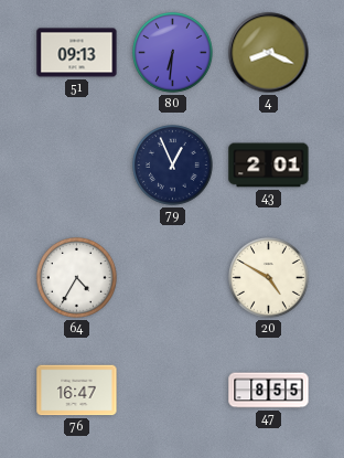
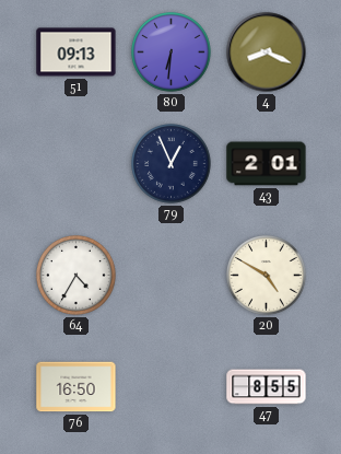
76: 16:47 -> 16:50 (77, 387)
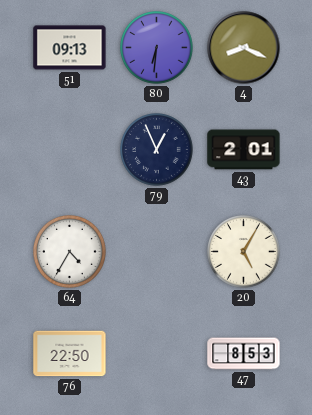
20: 4:50 -> 5:05 (244, 252)
76: 16:50 -> 22:50 (70, 354)
47: 8:55 -> 8:53 (244, 354)
